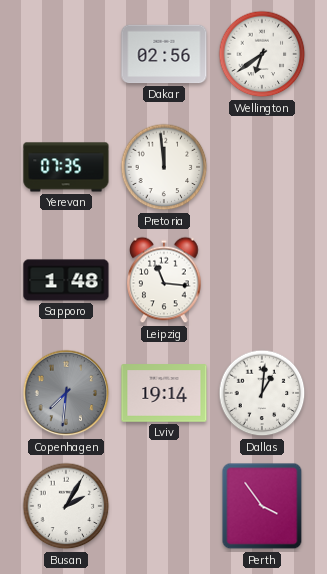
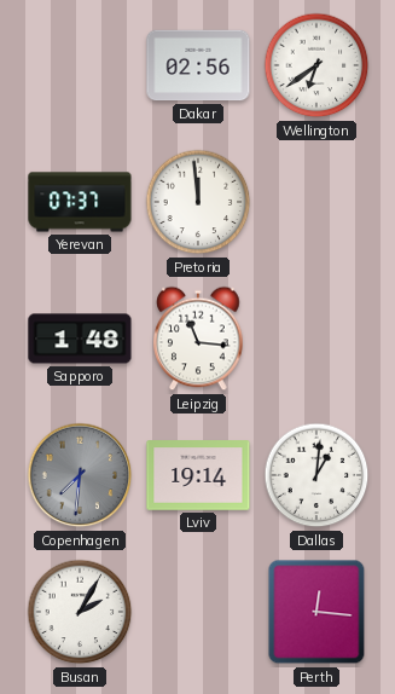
Yerevan: 07:35 -> 07:37 (80, 202)
Perth: 3:54 -> 12:16 (316, 612)
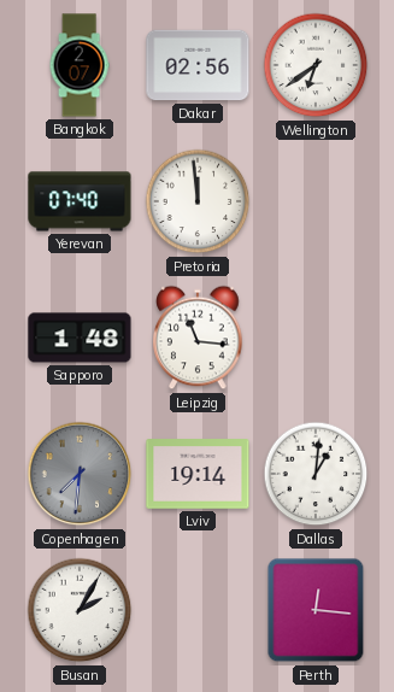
Bangkok: none -> 2:07 (80, 65)
Yerevan: 07:37 -> 07:40 (80, 201)
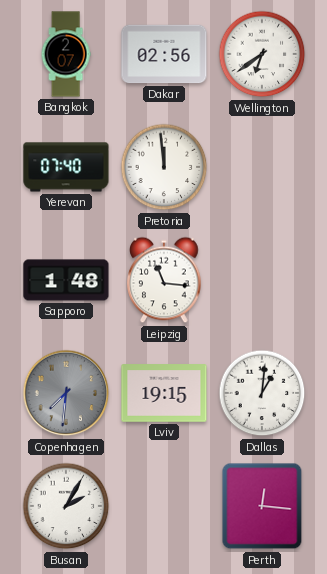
Lviv: 19:14 -> 19:15 (164, 393)
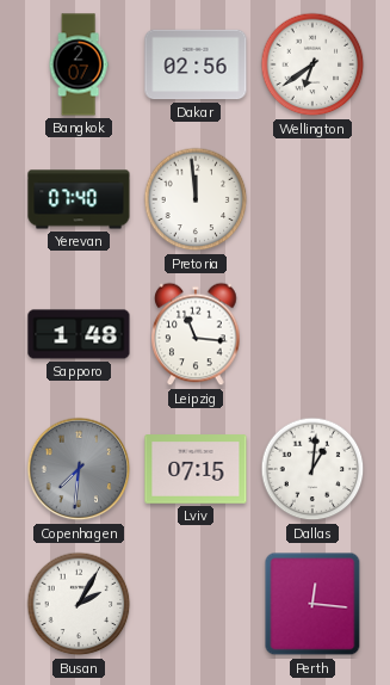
Lviv: 19:15 -> 07:15 (196, 469)
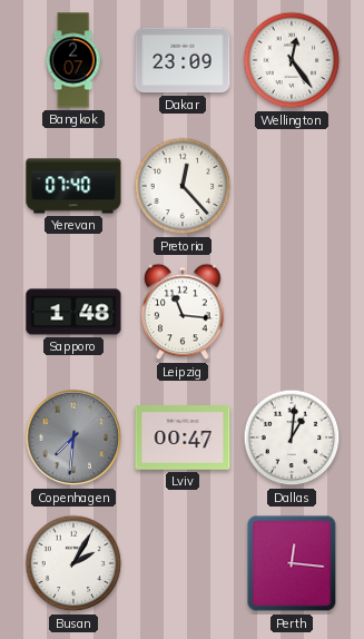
Dakar: 02:56 -> 23:09 (183, 60)
Wellington: 6:39 -> 12:24 (292, 60)
Pretoria: 11:59 -> 12:23 (183, 186)
Lviv: 07:15 -> 00:47 (183, 438)
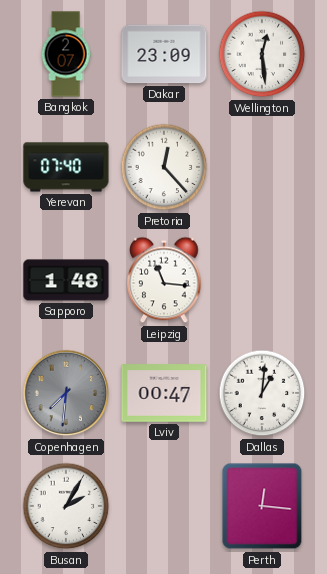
Wellington: 12:24 -> 12:29 (262, 54)
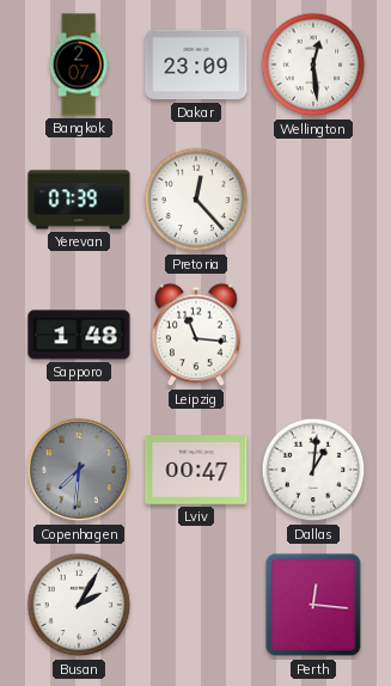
Yerevan: 07:40 -> 07:39 (79, 200)
